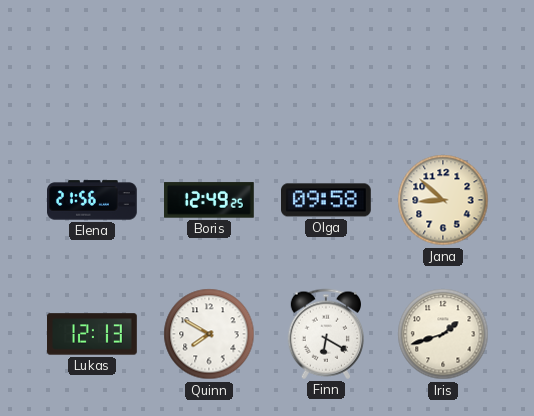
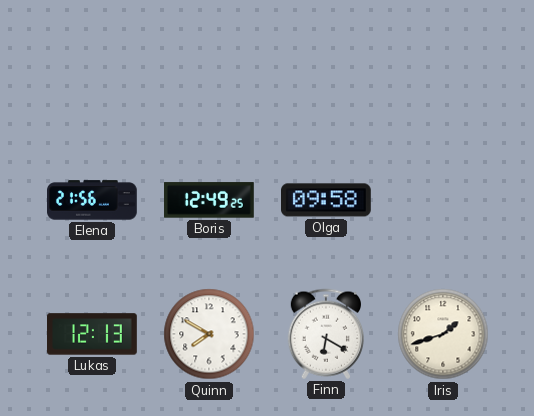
Jana: 8:52 -> none (443, 200)
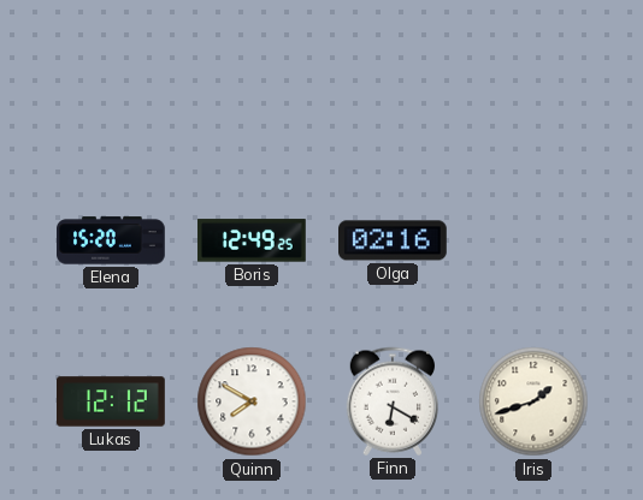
Elena: 21:56 -> 15:20 (112, 240)
Olga: 09:58 -> 02:16 (394, 240)
Lukas: 12:13 -> 12:12 (111, 401)
